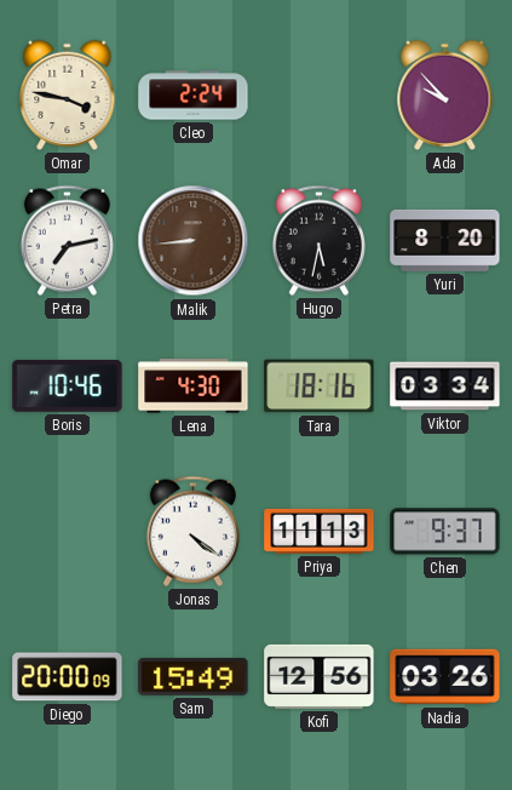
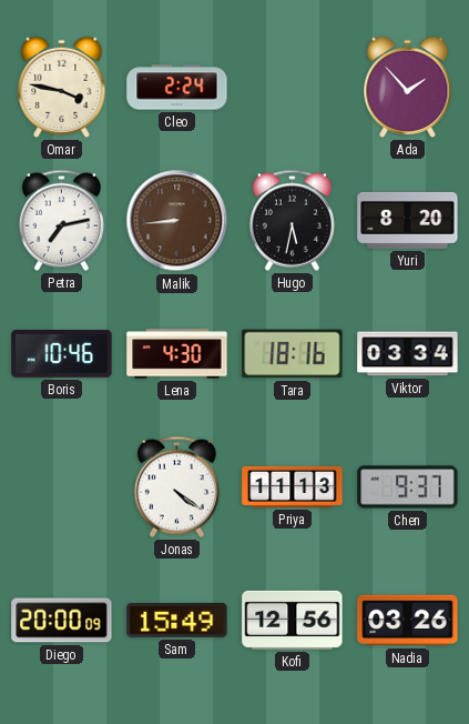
Ada: 9:53 -> 1:53 (408, 87)
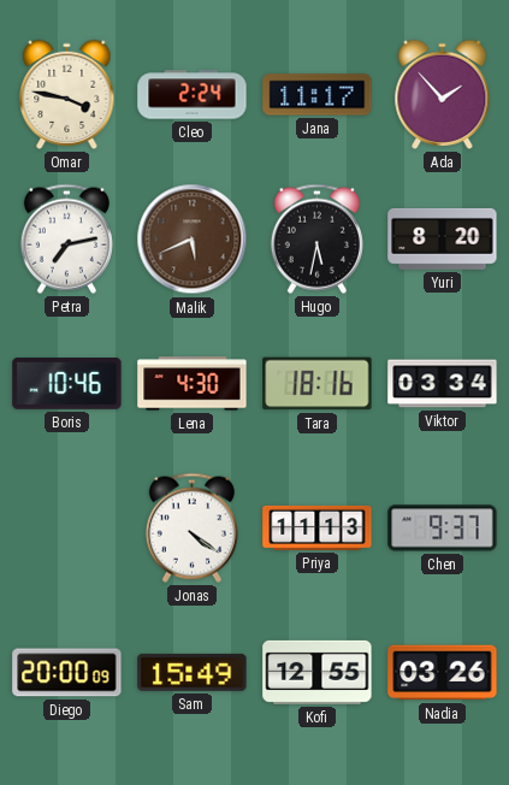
Jana: none -> 11:17 (318, 95)
Malik: 8:44 -> 5:41 (193, 240)
Kofi: 12:56 -> 12:55 (318, 672)
